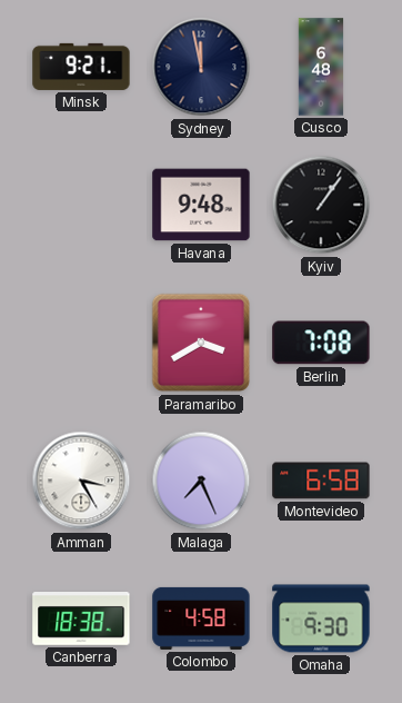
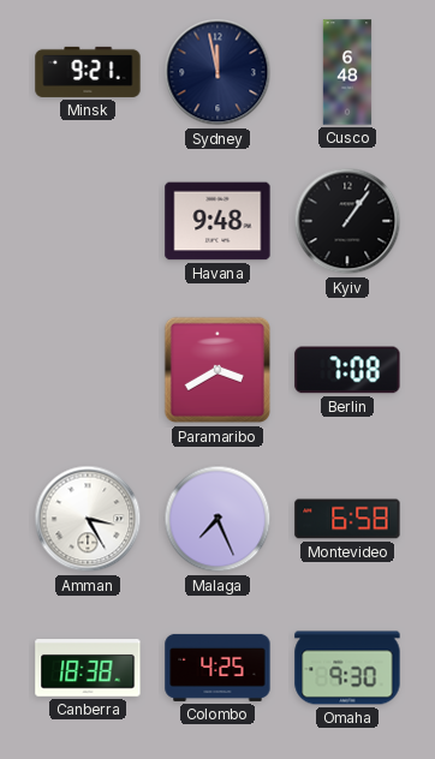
Colombo: 4:58 -> 4:25 (218, 668)
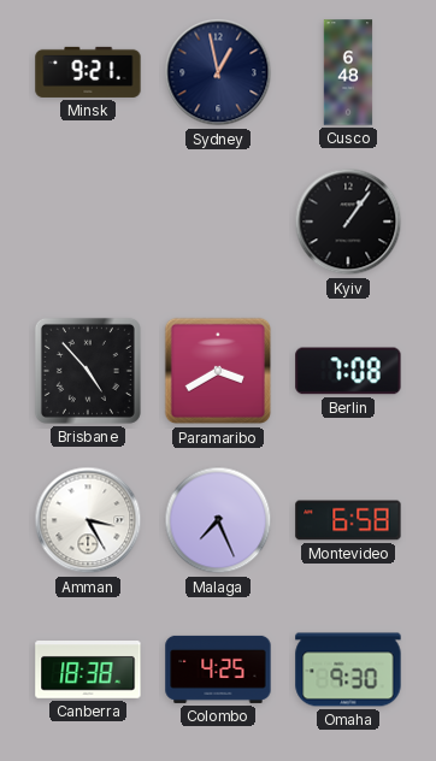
Sydney: 11:58 -> 12:58 (218, 72)
Havana: 9:48 -> none (218, 221)
Brisbane: none -> 4:53 (88, 371)
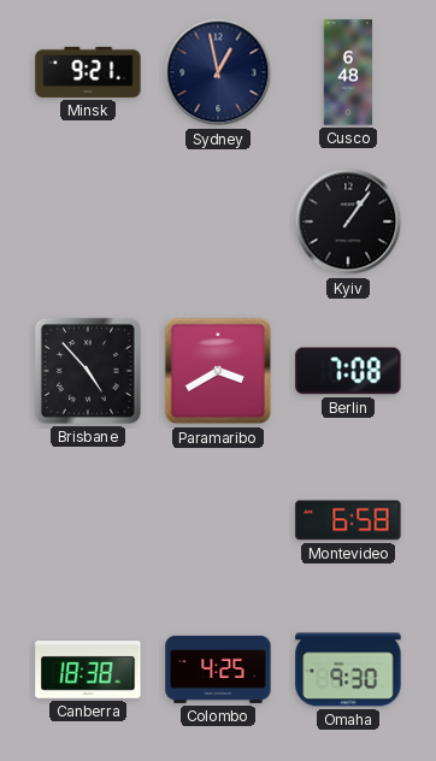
Amman: 3:25 -> none (88, 520)
Malaga: 7:26 -> none (218, 520)
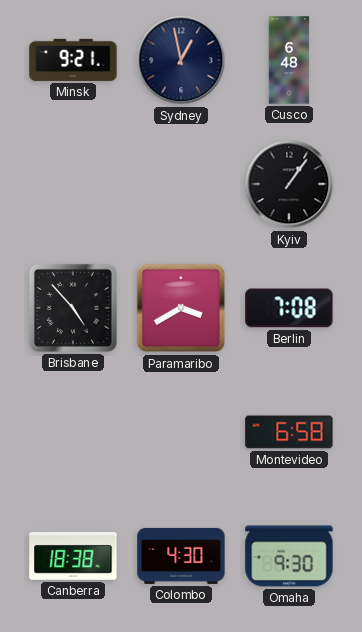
Colombo: 4:25 -> 4:30 (181, 556)
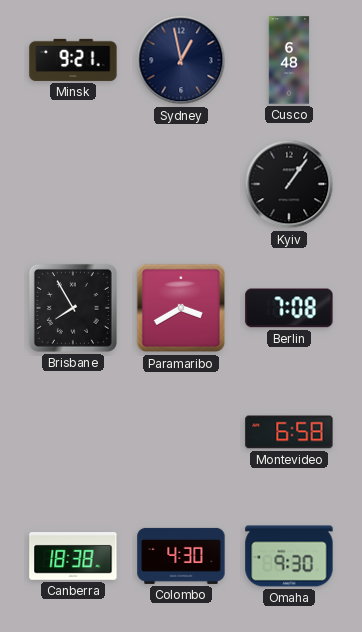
Brisbane: 4:53 -> 7:55 (73, 308)
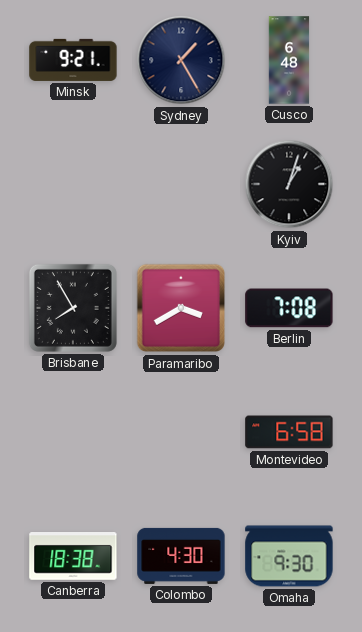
Sydney: 12:58 -> 1:25 (181, 60)
Kyiv: 1:06 -> 1:03 (289, 184)
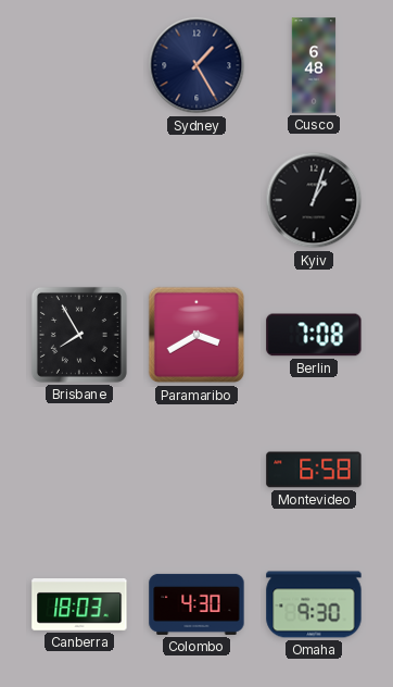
Minsk: 9:21 -> none (73, 60)
Canberra: 18:38 -> 18:03 (79, 605)
